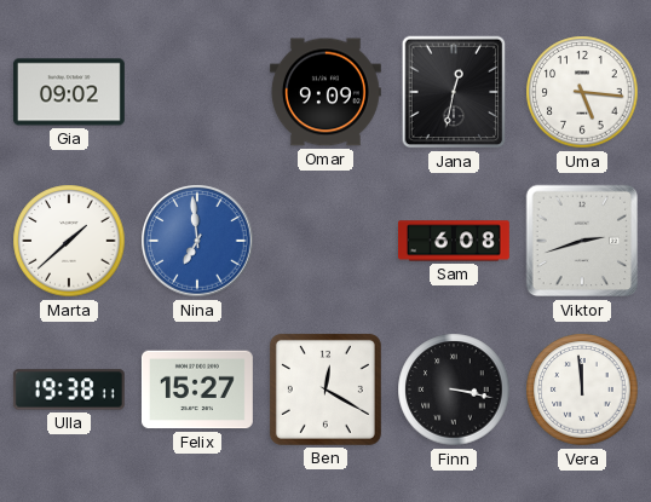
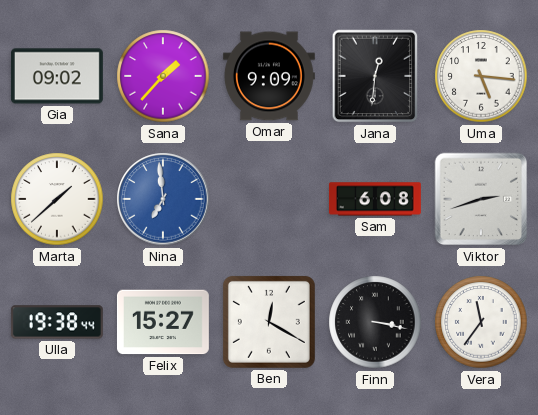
Sana: none -> 1:37 (163, 76)
Jana: 12:32 -> 12:31 (375, 76)
Ulla: 19:38:11 -> 19:38:44 (57, 322)
Vera: 11:59 -> 11:36 (481, 322)
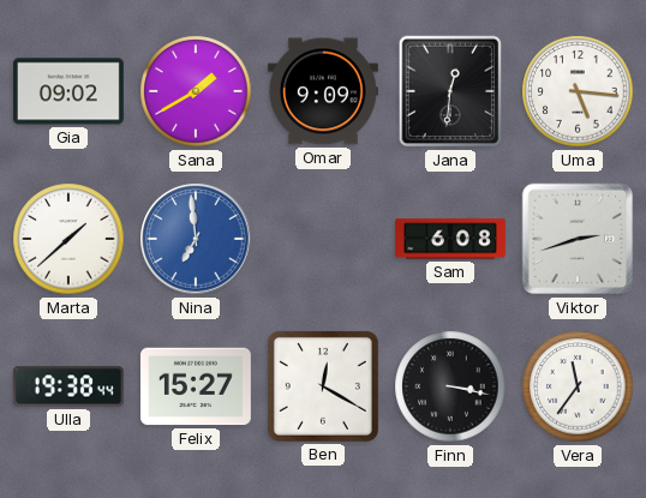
Sana: 1:37 -> 1:40 (196, 91)
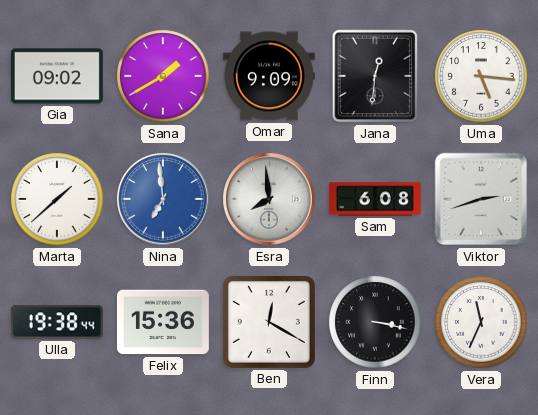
Esra: none -> 7:59 (269, 199)
Felix: 15:27 -> 15:36 (163, 322)
Vera: 11:36 -> 11:34 (481, 322)
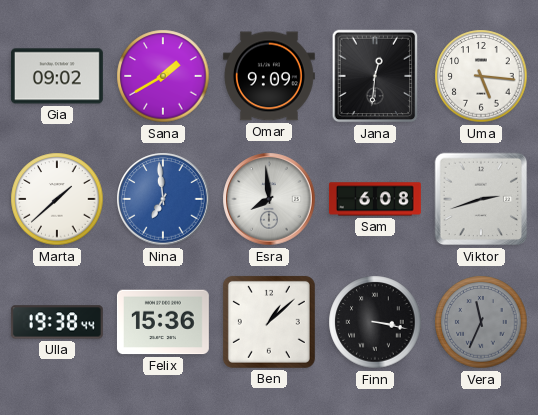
Ben: 12:20 -> 1:08 (269, 322)
Vera dial: white -> grey (481, 322)
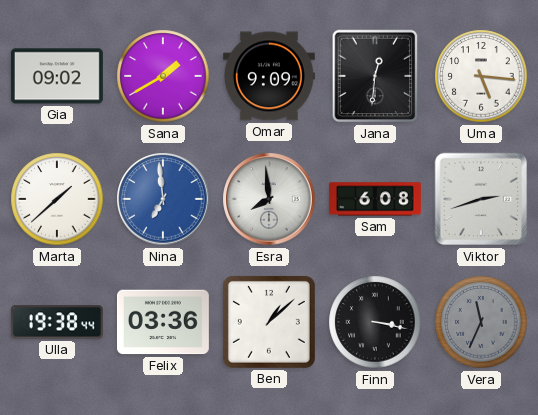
Felix: 15:36 -> 03:36 (163, 322)
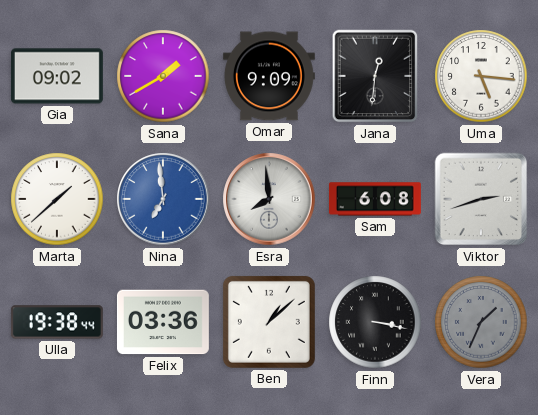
Vera: 11:34 -> 1:34 (481, 322)
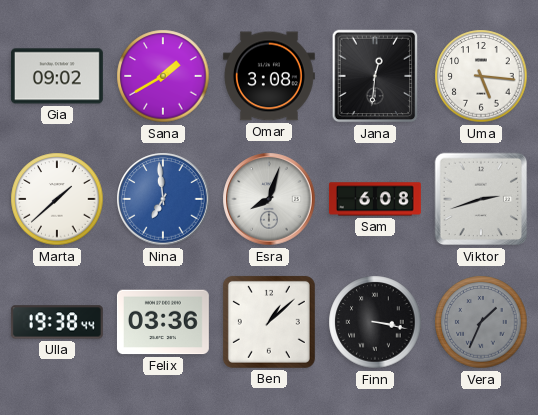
Omar: 9:09 -> 3:08 (269, 76)
Esra: 7:59 -> 8:03 (269, 199)
